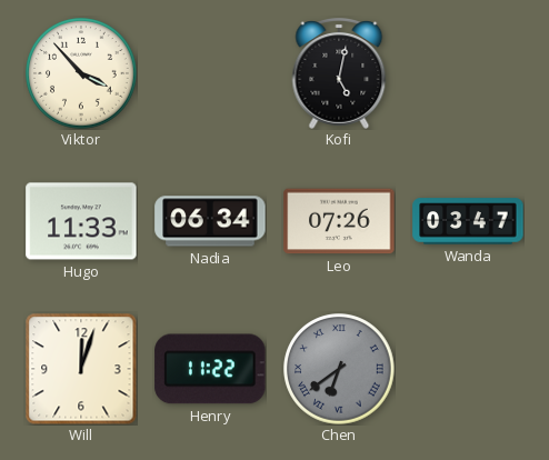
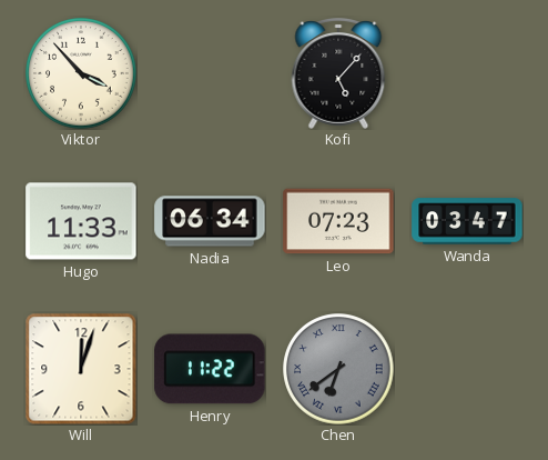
Kofi: 5:02 -> 5:07 (338, 74)
Leo: 07:26 -> 07:23 (338, 221)
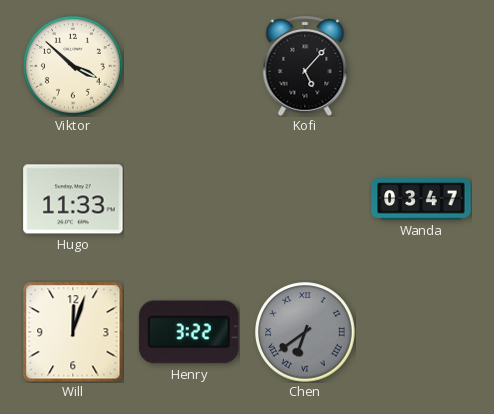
Viktor: 3:53 -> 3:52 (73, 66)
Nadia: 06:34 -> none (210, 221)
Leo: 07:23 -> none (338, 221)
Henry: 11:22 -> 3:22 (189, 332)
